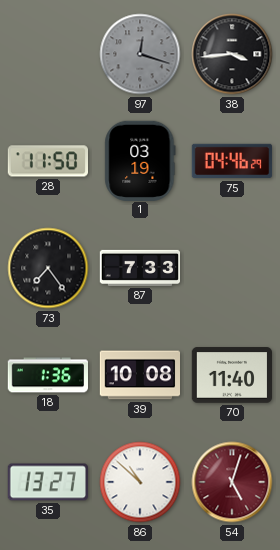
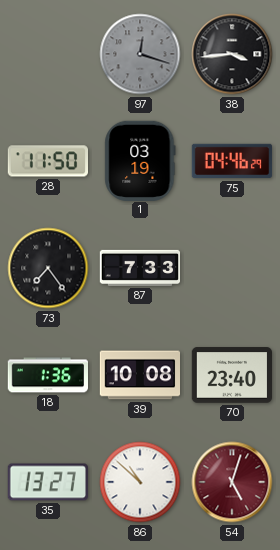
70: 11:40 -> 23:40 (232, 375)
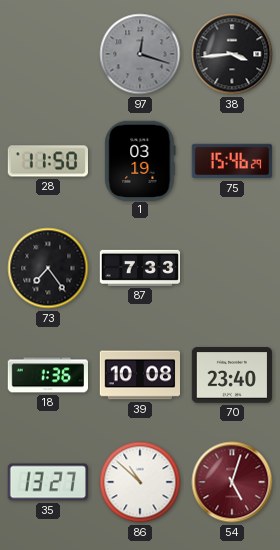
75: 04:46 -> 15:46 (232, 161)
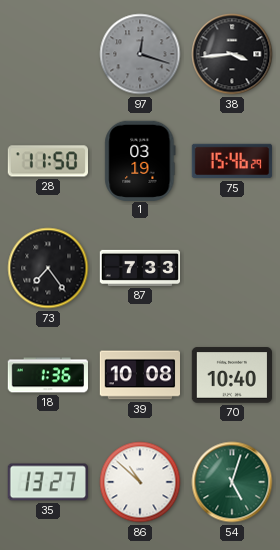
70: 23:40 -> 10:40 (232, 375)
54 dial: burgundy -> green (232, 482)
